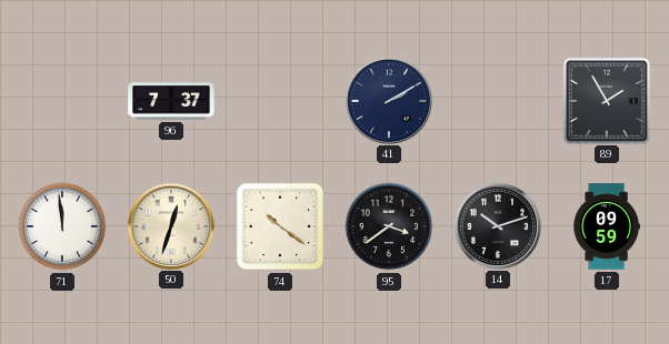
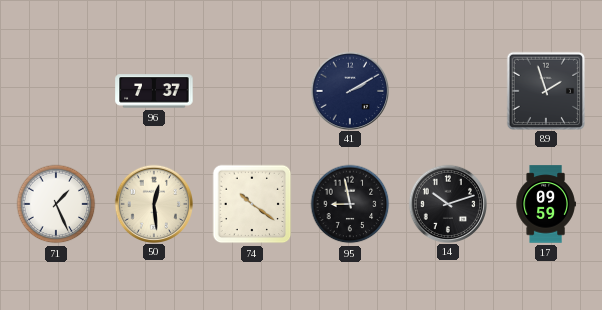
89: 1:55 -> 1:57 (545, 90)
71: 11:59 -> 1:26 (56, 204)
50: 12:33 -> 12:29 (153, 203)
95: 3:39 -> 8:58 (350, 204)
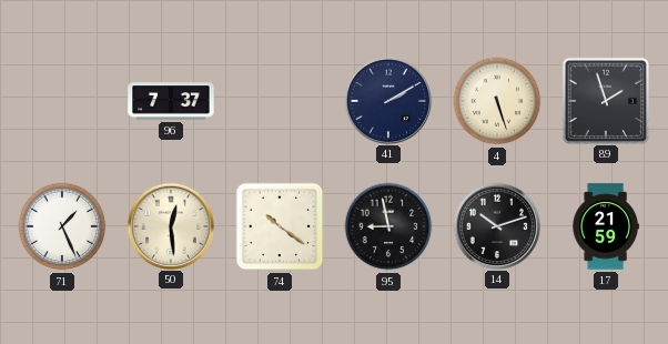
4: none -> 5:27 (497, 101)
17: 09:59 -> 21:59 (606, 226)
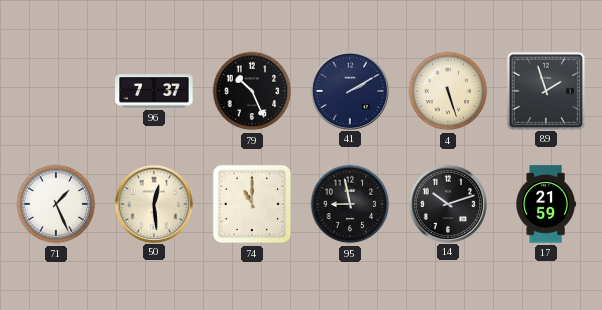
79: none -> 10:26 (252, 91)
74: 10:21 -> 11:00 (252, 204)
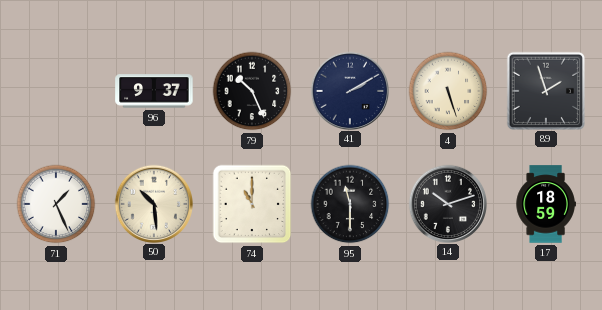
96: 7:37 -> 9:37 (154, 91)
50: 12:29 -> 10:29 (153, 203)
95: 8:58 -> 11:30 (350, 204)
17: 21:59 -> 18:59 (546, 204)
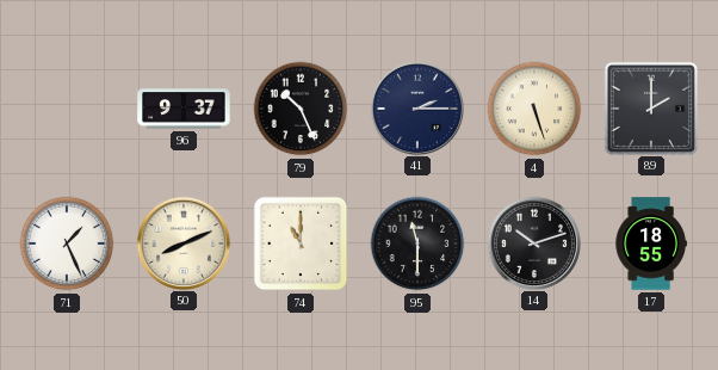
41: 2:10 -> 2:15 (416, 107)
89: 1:57 -> 2:00 (650, 107)
50: 10:29 -> 8:11 (182, 242)
17: 18:59 -> 18:55 (651, 243)
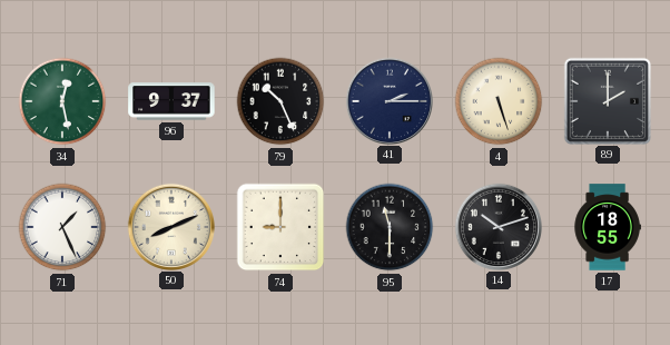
34: none -> 12:28 (62, 101)
74: 11:00 -> 9:00 (280, 227)
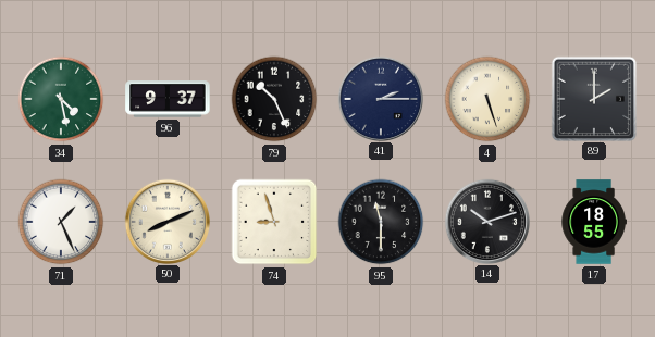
34: 12:28 -> 4:28 (61, 99)
74: 9:00 -> 8:57 (274, 222)
